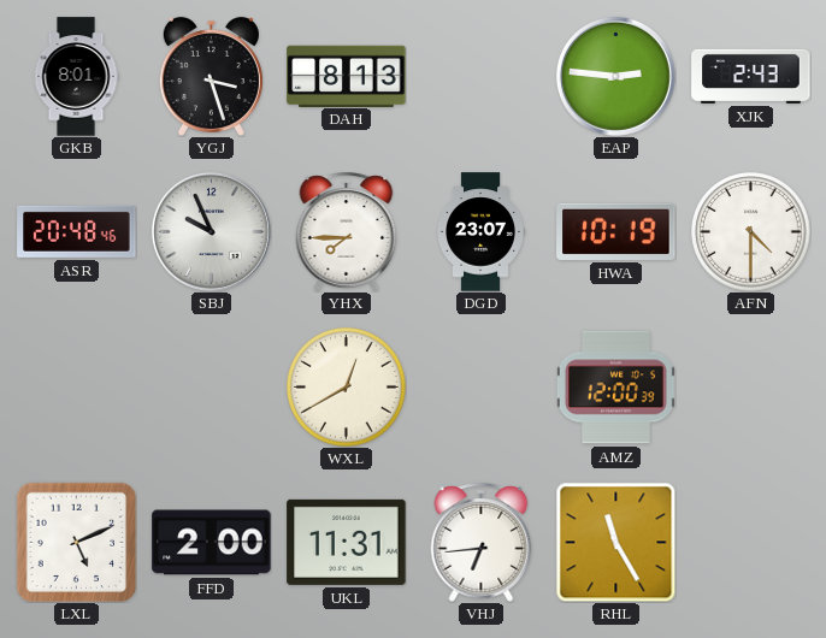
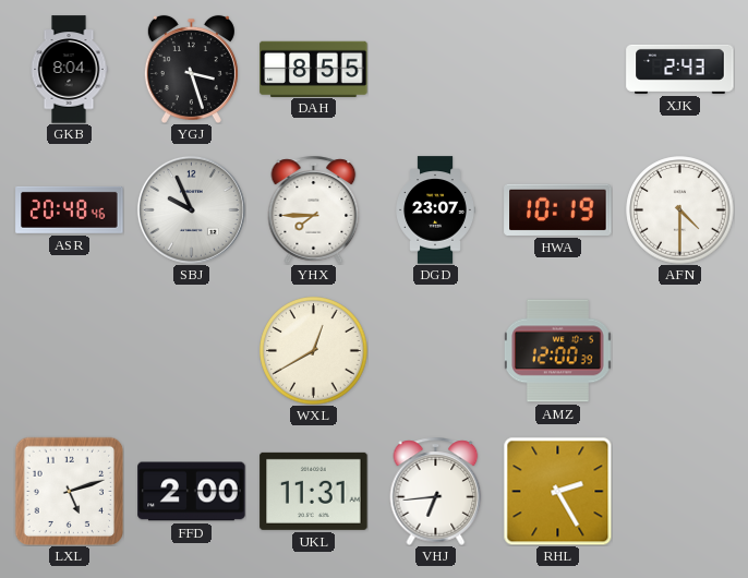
GKB: 8:01 -> 8:04 (69, 70)
DAH: 8:13 -> 8:55 (314, 69)
EAP: 2:46 -> none (615, 76)
LXL: 5:11 -> 5:12 (69, 491)
RHL: 11:25 -> 2:25 (557, 491)
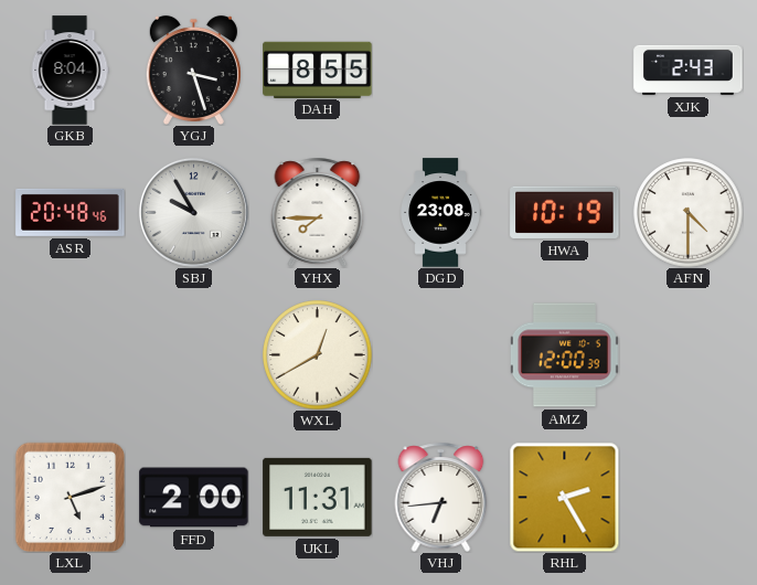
SBJ: 9:56 -> 9:55 (193, 212)
DGD: 23:07 -> 23:08 (440, 213)
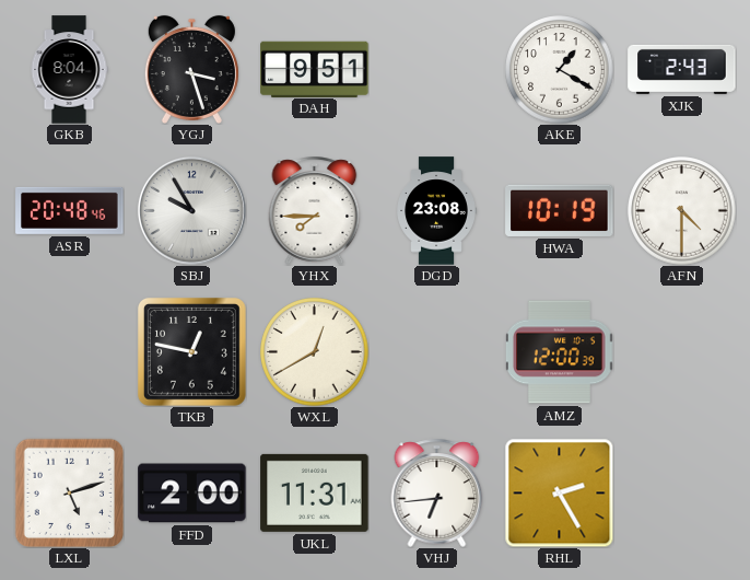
DAH: 8:55 -> 9:51 (315, 69)
AKE: none -> 1:20 (560, 70)
TKB: none -> 12:47 (191, 351)
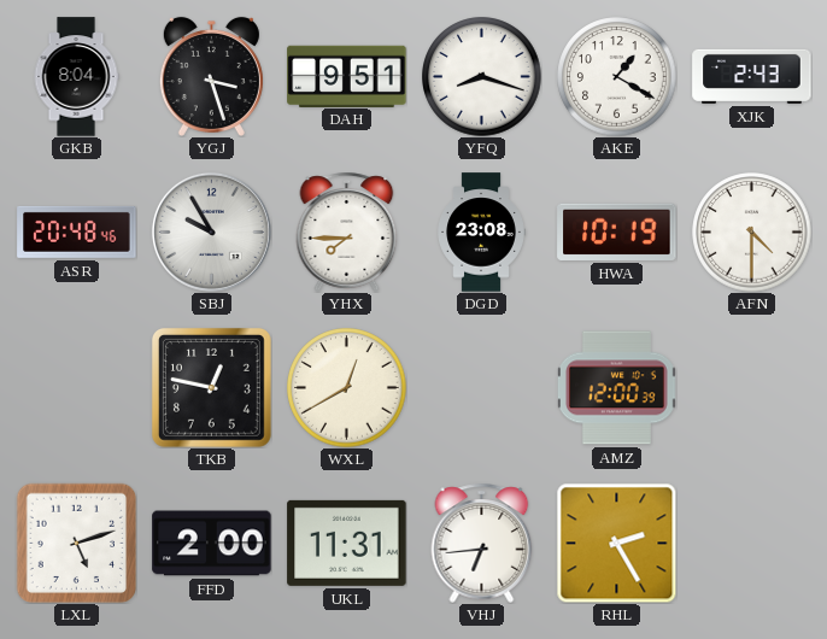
YFQ: none -> 8:18 (482, 77)
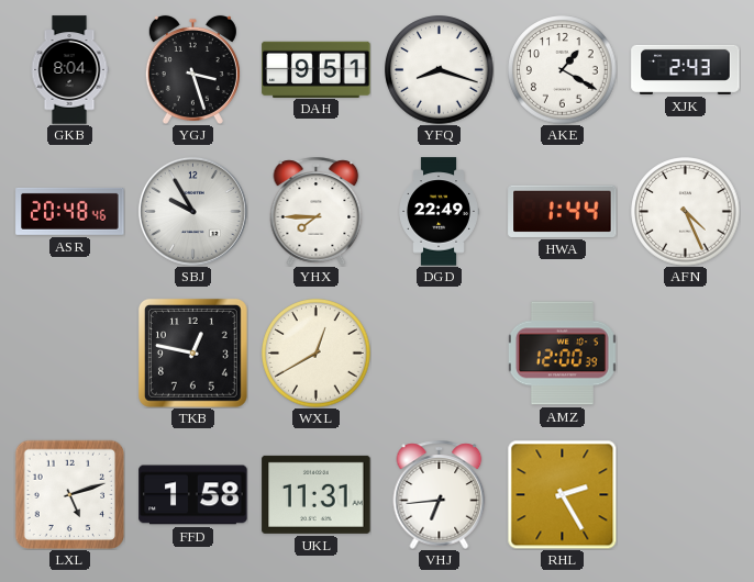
DGD: 23:08 -> 22:49 (439, 212)
HWA: 10:19 -> 1:44 (563, 211)
AFN: 4:30 -> 4:26 (686, 212)
FFD: 2:00 -> 1:58 (193, 495)
